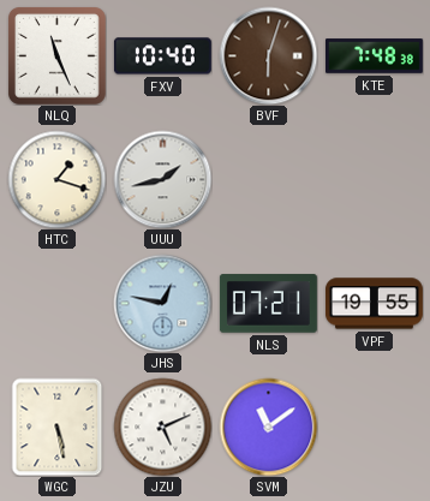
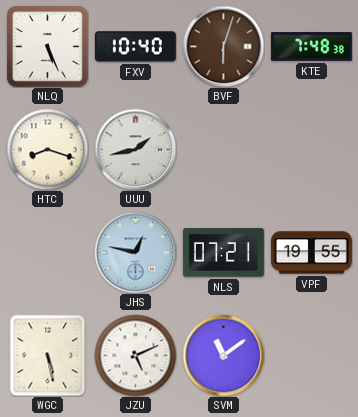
NLQ: 11:26 -> 5:26 (48, 47)
HTC: 1:18 -> 8:18 (47, 149)
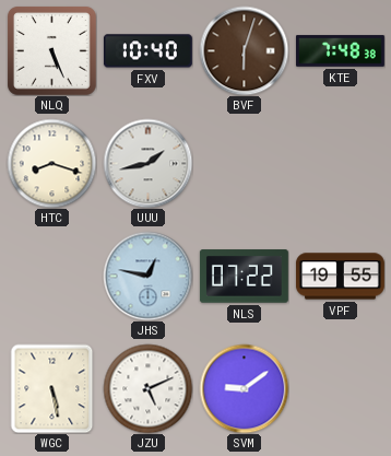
NLS: 07:21 -> 07:22 (244, 277)
SVM: 11:09 -> 9:09 (244, 388)
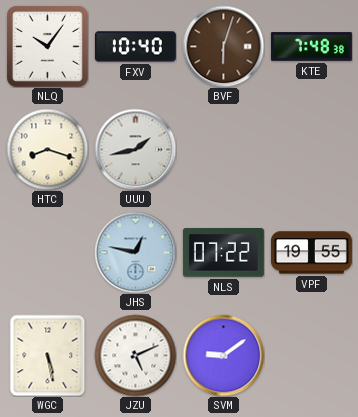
NLQ: 5:26 -> 10:06 (48, 47)
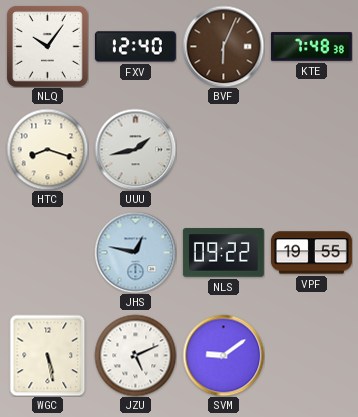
FXV: 10:40 -> 12:40 (135, 47)
BVF: 6:03 -> 6:04 (223, 46)
NLS: 07:22 -> 09:22 (223, 253)
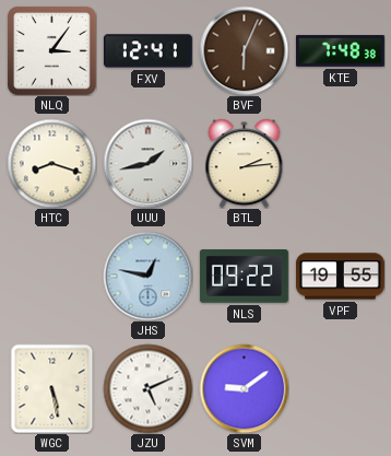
NLQ: 10:06 -> 3:06 (52, 51)
FXV: 12:40 -> 12:41 (147, 51)
BTL: none -> 2:14 (245, 163)
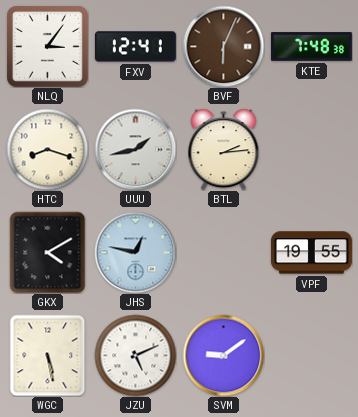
GKX: none -> 4:10 (48, 252)
NLS: 09:22 -> none (244, 277)
